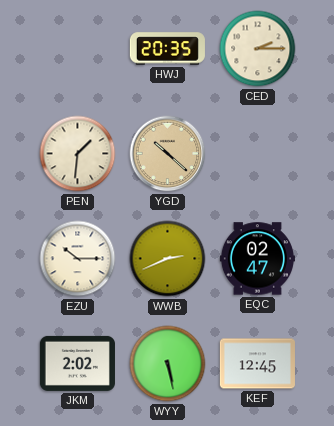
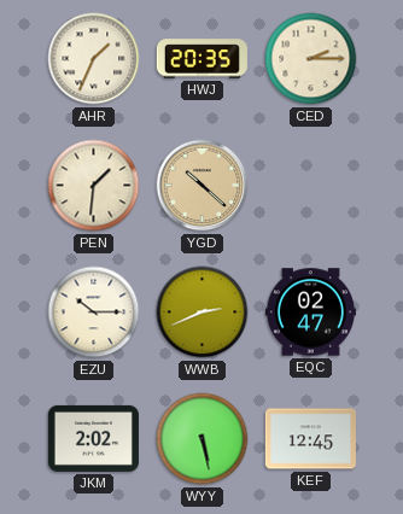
AHR: none -> 1:34 (94, 59)
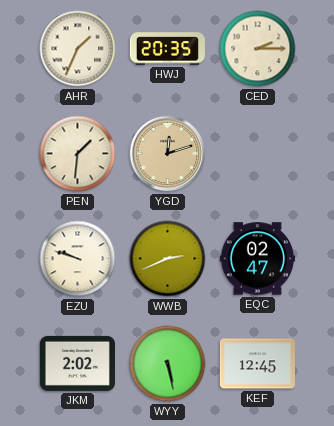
YGD: 10:22 -> 12:12 (168, 154)
EZU: 10:15 -> 9:48 (78, 259)
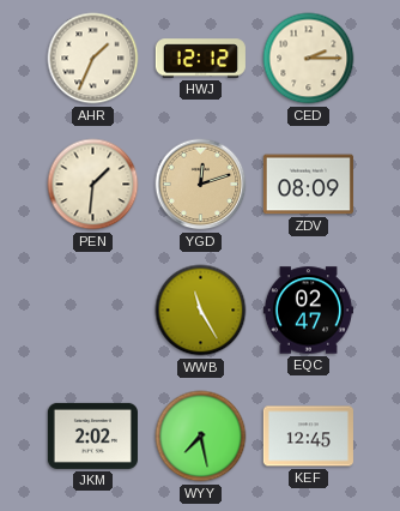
HWJ: 20:35 -> 12:12 (200, 59)
ZDV: none -> 08:09 (308, 185)
EZU: 9:48 -> none (78, 259)
WWB: 2:41 -> 11:25 (201, 311)
WYY: 5:28 -> 7:28 (201, 437)
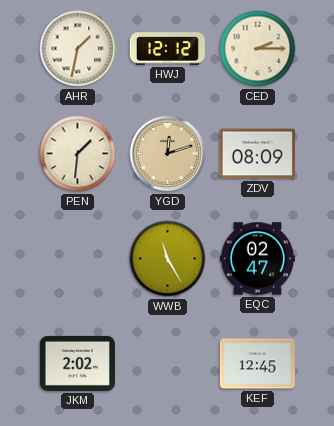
AHR: 1:34 -> 1:32 (78, 49)
WYY: 7:28 -> none (201, 437)
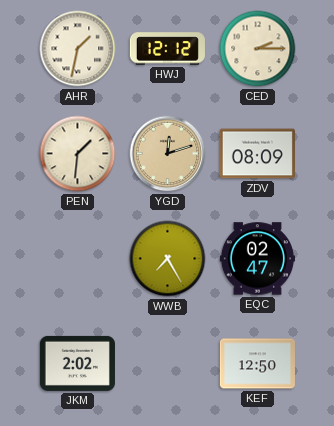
WWB: 11:25 -> 7:25 (168, 259)
KEF: 12:45 -> 12:50 (257, 364)
